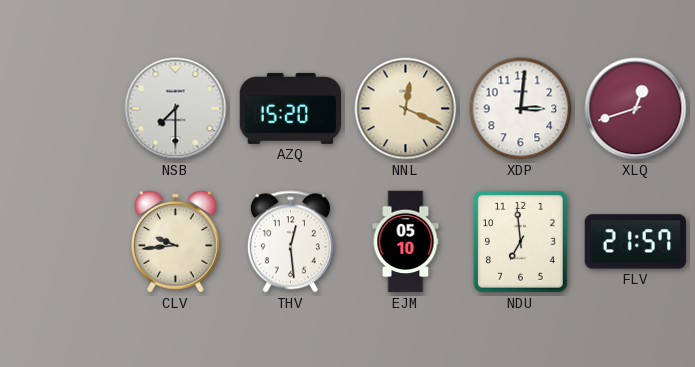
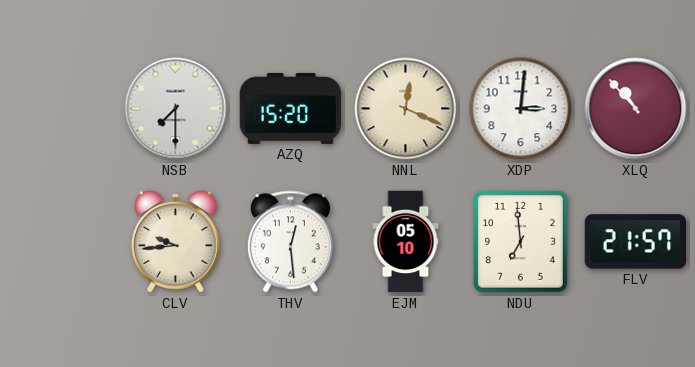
XLQ: 12:42 -> 10:53 (636, 109)
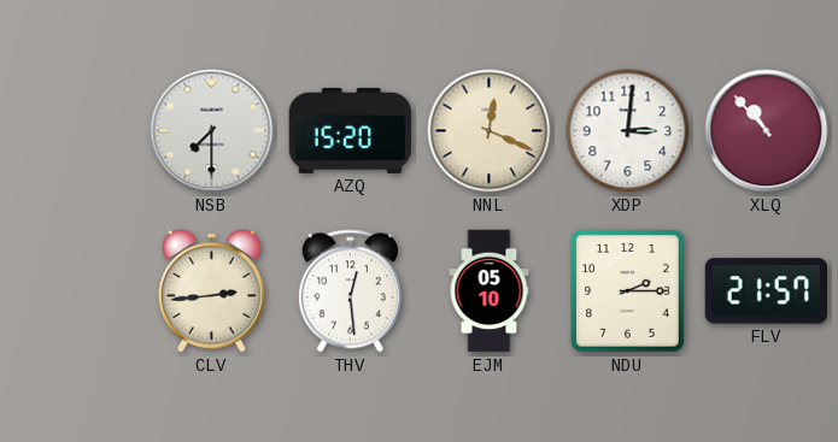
CLV: 9:44 -> 2:44 (211, 290)
NDU: 6:59 -> 2:15 (627, 291)
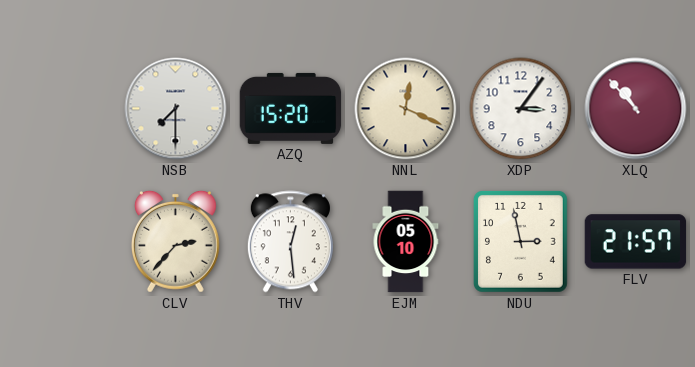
XDP: 3:01 -> 3:06 (521, 109)
CLV: 2:44 -> 2:37 (175, 241)
NDU: 2:15 -> 2:58 (520, 242)
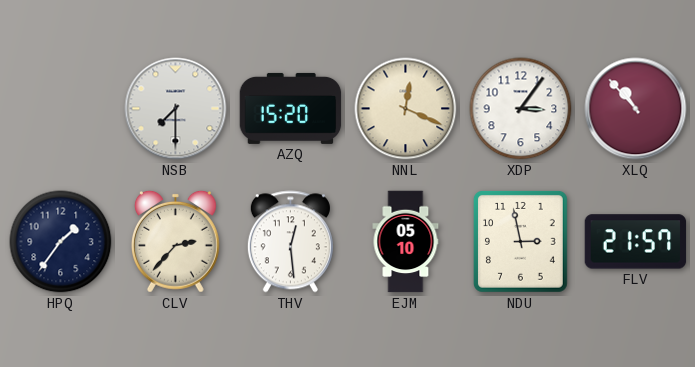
HPQ: none -> 1:36 (61, 242)
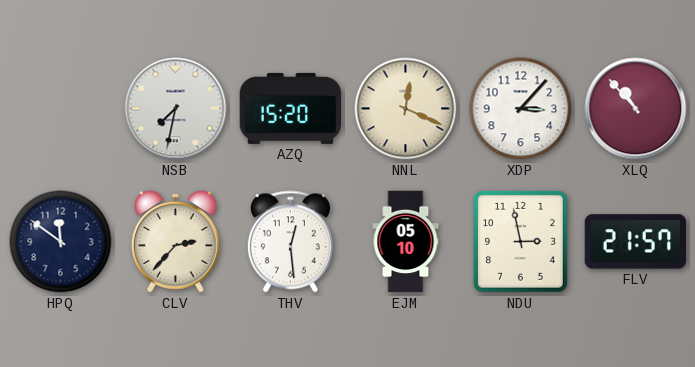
NSB: 7:30 -> 7:32 (176, 109)
XDP: 3:06 -> 3:07 (521, 109)
HPQ: 1:36 -> 11:51 (61, 242)
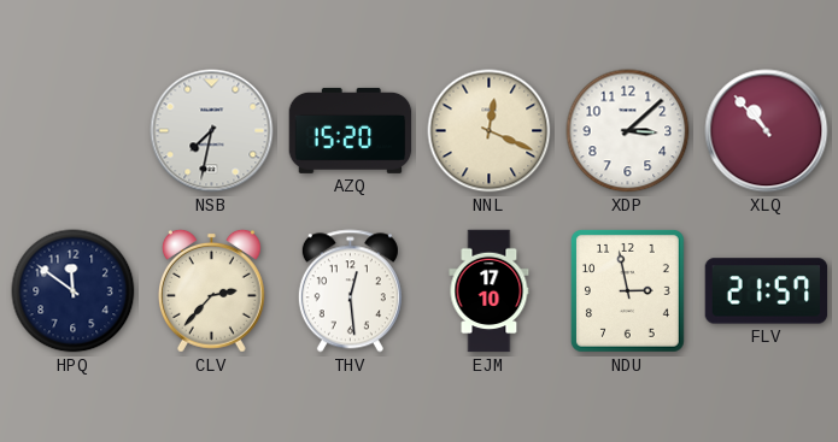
XDP: 3:07 -> 3:08 (628, 131)
EJM: 05:10 -> 17:10 (490, 291)
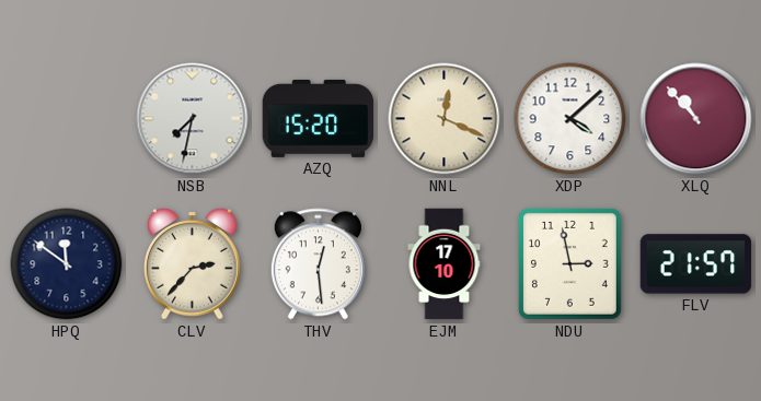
XDP: 3:08 -> 4:08 (570, 119)
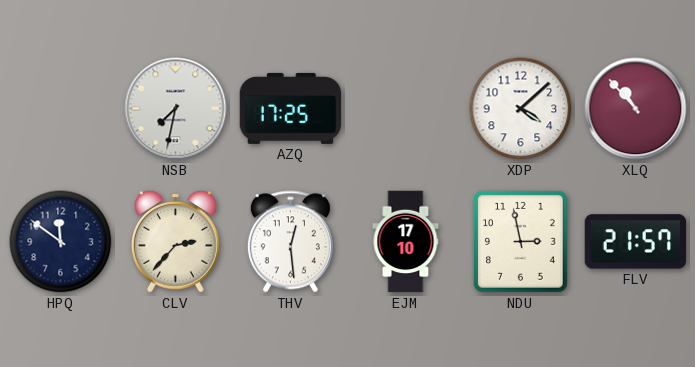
AZQ: 15:20 -> 17:25 (291, 108)
NNL: 12:19 -> none (445, 119)
